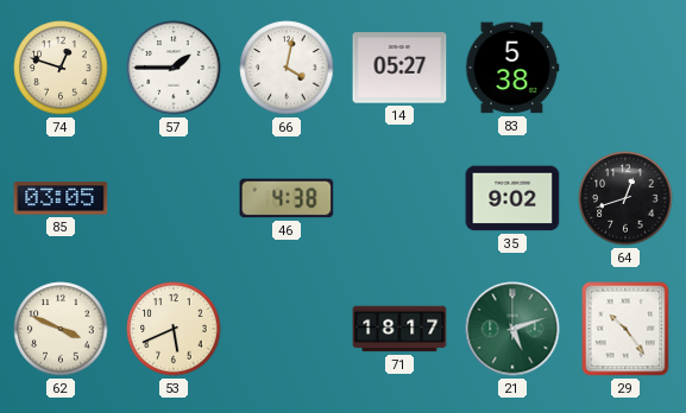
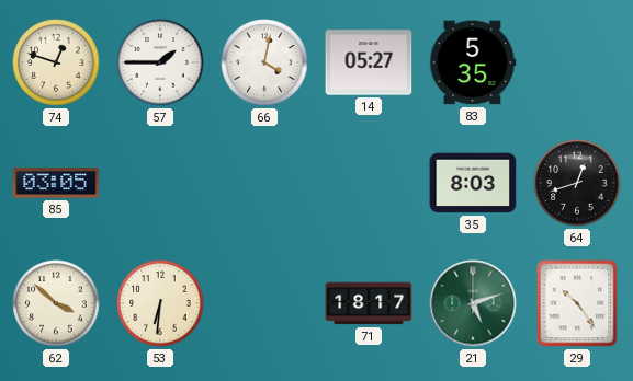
83: 5:38 -> 5:35 (473, 62)
46: 4:38 -> none (287, 198)
35: 9:02 -> 8:03 (473, 183)
62: 3:49 -> 3:52 (56, 303)
53: 5:41 -> 6:31 (160, 303)
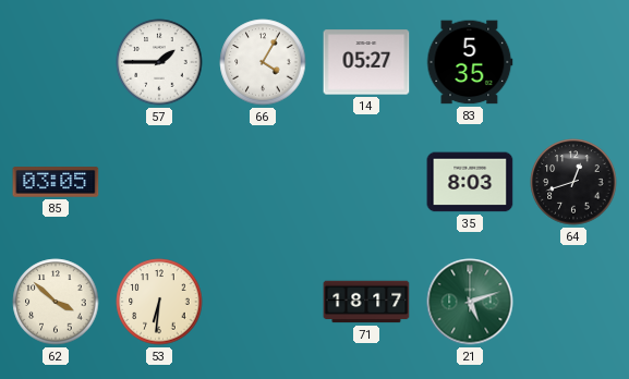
74: 12:48 -> none (56, 62)
66: 4:02 -> 4:05 (263, 62)
29: 10:24 -> none (577, 303)
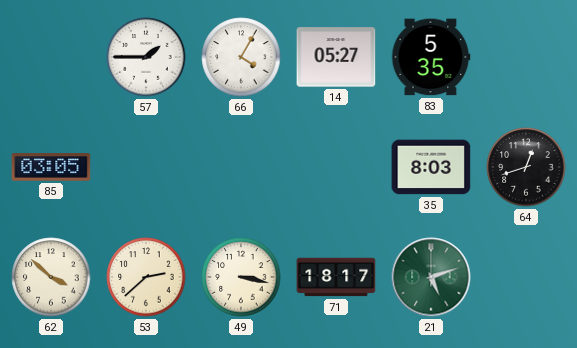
53: 6:31 -> 2:38 (146, 277)
49: none -> 3:17 (241, 277)
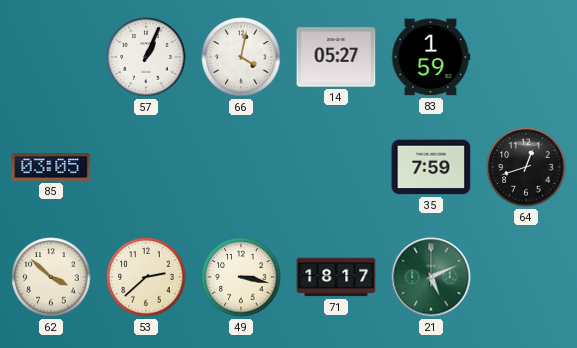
57: 1:45 -> 1:04 (146, 57)
66: 4:05 -> 4:02 (241, 57)
83: 5:35 -> 1:59 (431, 57)
35: 8:03 -> 7:59 (431, 167)
21: 5:12 -> 5:11 (431, 277)
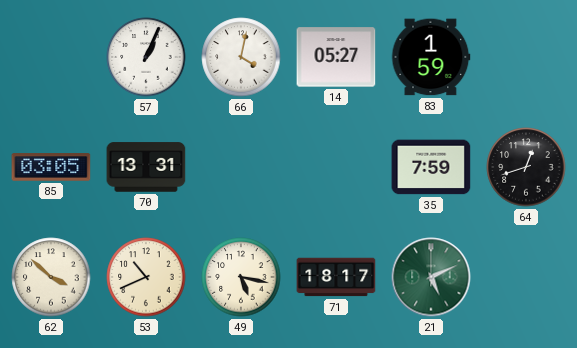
70: none -> 13:31 (146, 167)
53: 2:38 -> 10:41 (146, 277)
49: 3:17 -> 5:17 (241, 277)
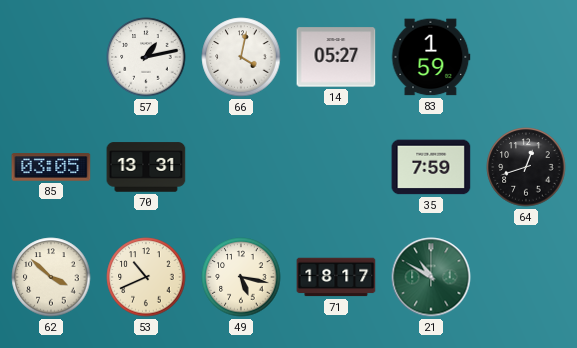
57: 1:04 -> 1:13 (146, 57)
21: 5:11 -> 10:50 (431, 277)
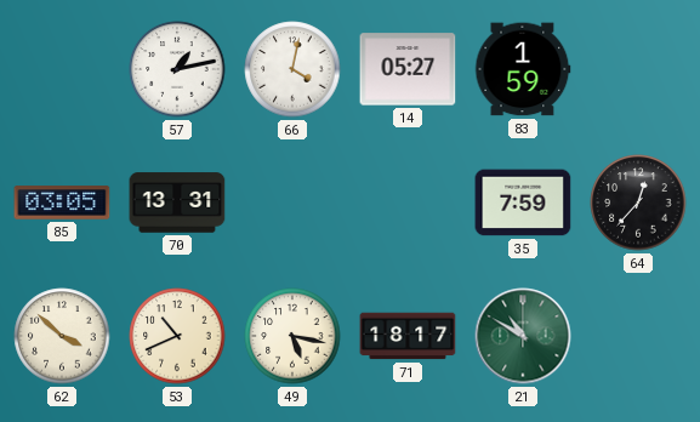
64: 12:42 -> 12:37 (638, 203)
